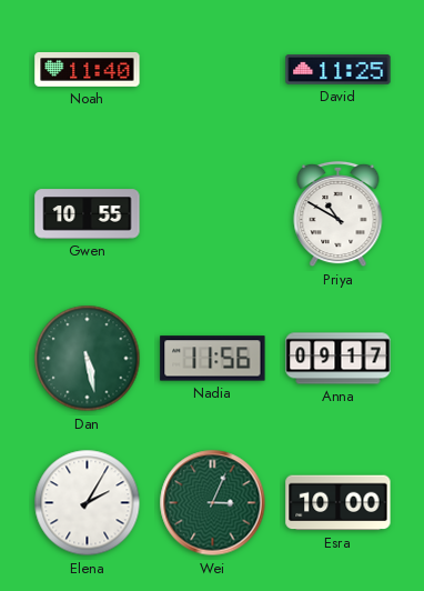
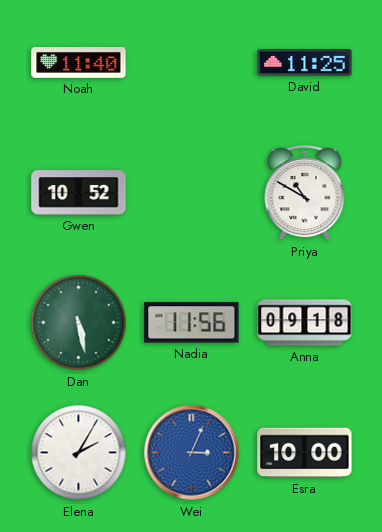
Gwen: 10:55 -> 10:52 (79, 193)
Anna: 09:17 -> 09:18 (305, 323)
Wei dial: green -> blue (192, 453)
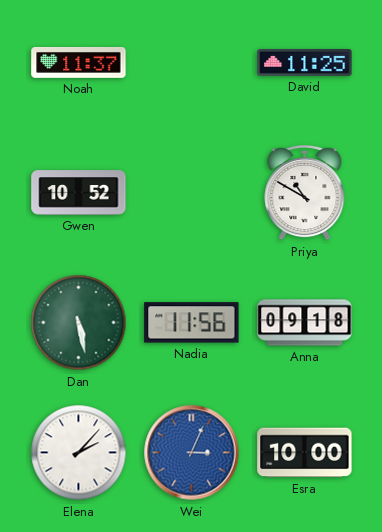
Noah: 11:40 -> 11:37 (79, 62)
Elena: 2:05 -> 2:07 (79, 453)
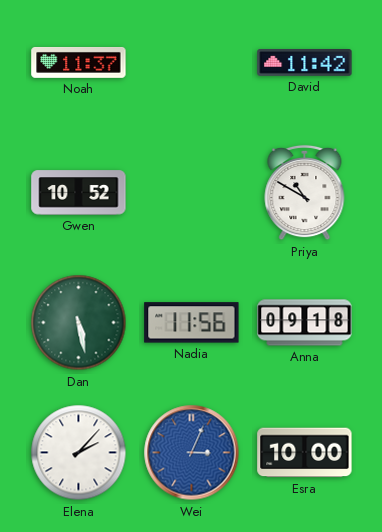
David: 11:25 -> 11:42 (305, 63)
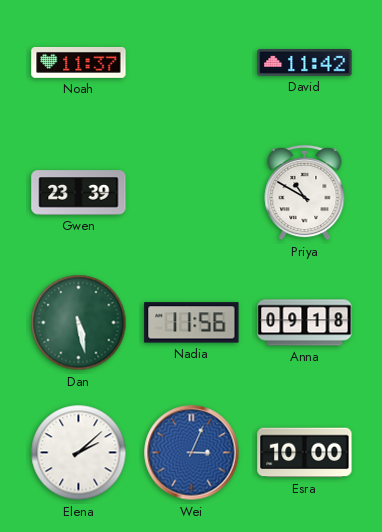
Gwen: 10:52 -> 23:39 (79, 193)
Elena: 2:07 -> 2:08 (79, 453)
